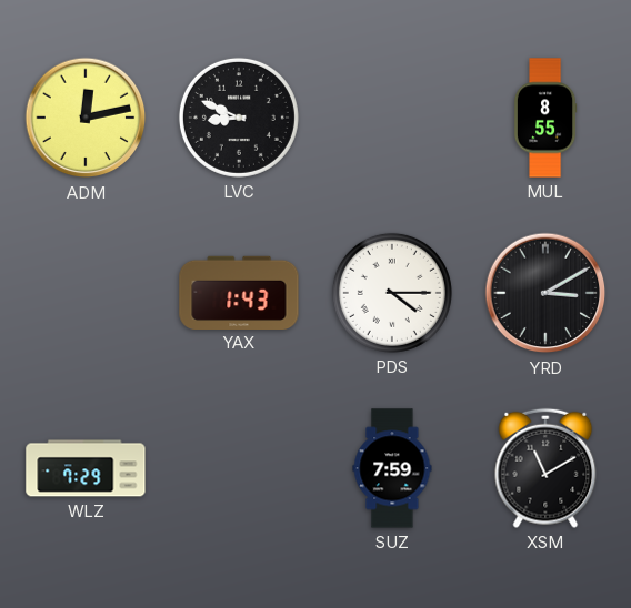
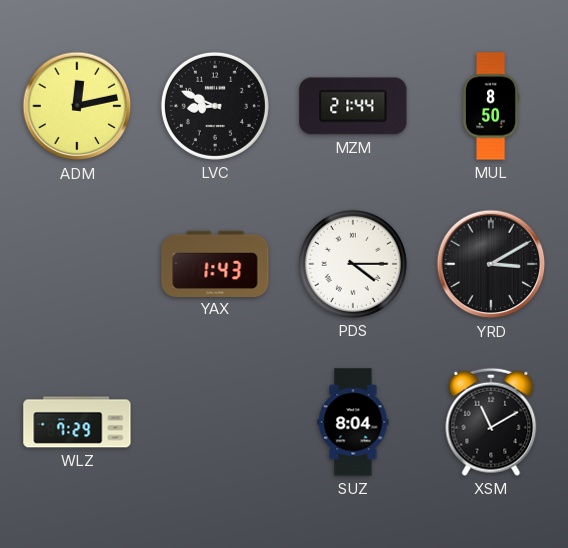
MZM: none -> 21:44 (353, 106)
MUL: 8:55 -> 8:50 (491, 106)
SUZ: 7:59 -> 8:04 (353, 422)
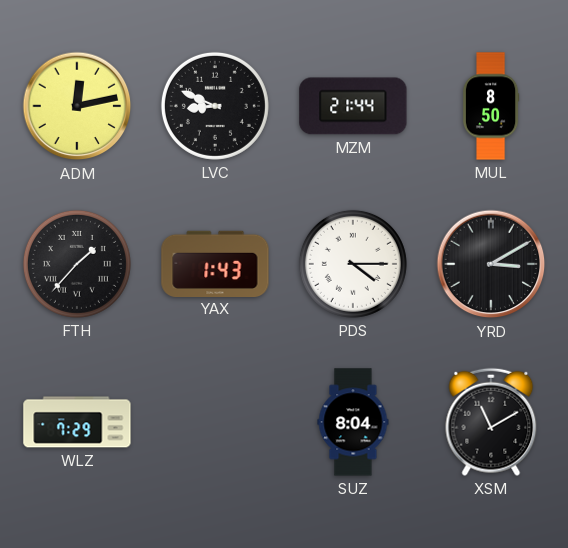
FTH: none -> 1:37 (77, 264)
